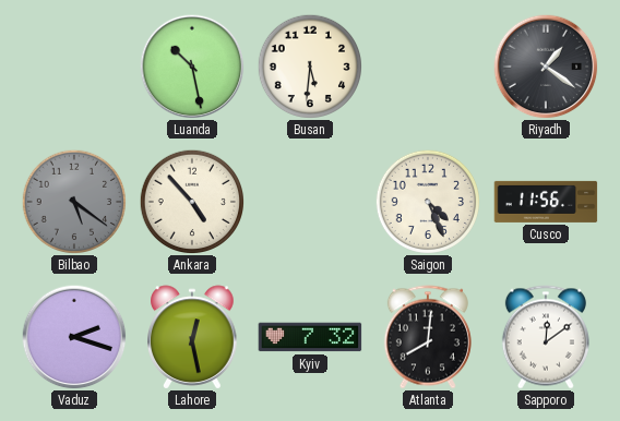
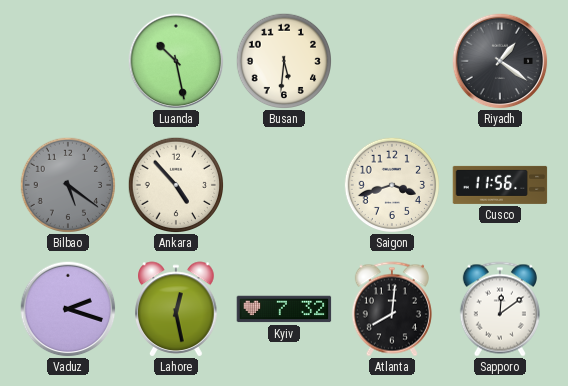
Saigon: 4:26 -> 3:42 (391, 184)
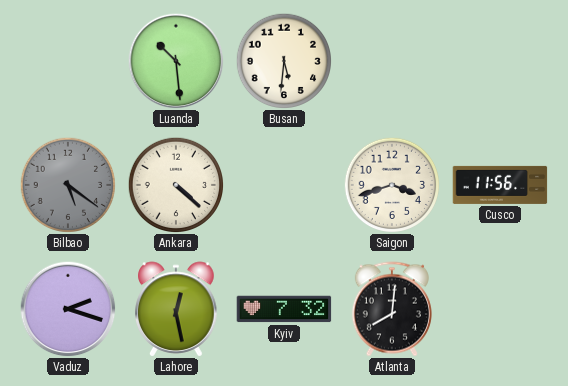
Luanda: 10:28 -> 10:29 (176, 61)
Riyadh: 1:21 -> none (500, 61)
Ankara: 4:53 -> 4:22 (175, 184)
Sapporo: 12:09 -> none (500, 309)
